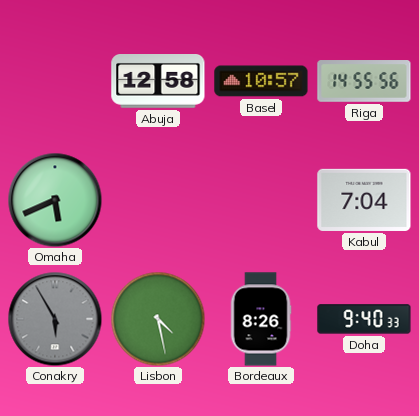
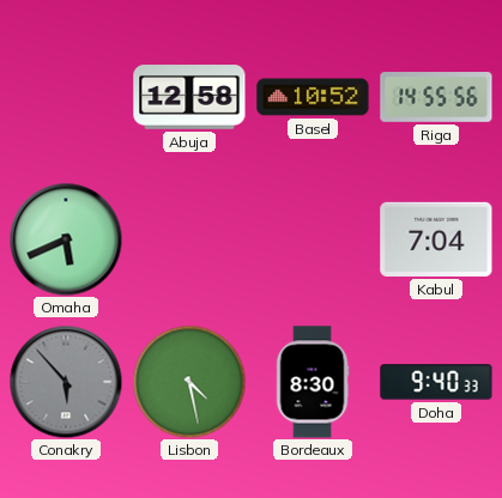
Basel: 10:57 -> 10:52 (313, 97)
Conakry: 5:55 -> 5:53 (66, 382)
Bordeaux: 8:26 -> 8:30 (313, 382)
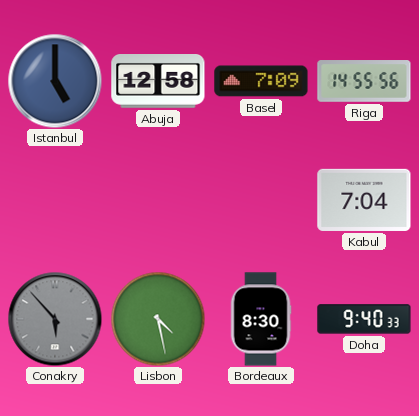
Istanbul: none -> 5:00 (55, 81)
Basel: 10:52 -> 7:09 (261, 81)
Omaha: 5:41 -> none (66, 239)
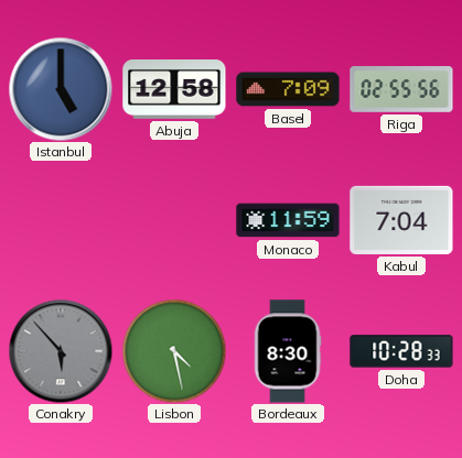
Riga: 14:55 -> 02:55 (401, 89)
Monaco: none -> 11:59 (288, 220)
Doha: 9:40 -> 10:28 (401, 351)
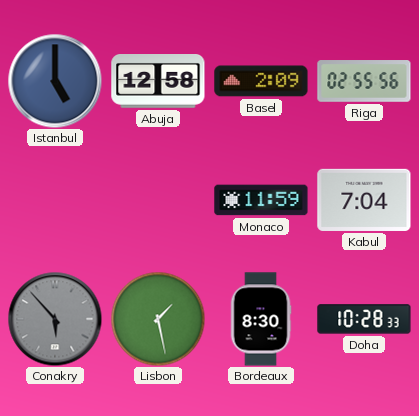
Basel: 7:09 -> 2:09 (261, 81)
Lisbon: 4:28 -> 1:28 (158, 319)
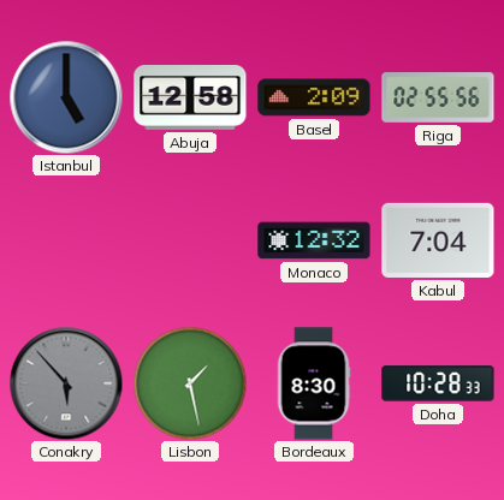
Monaco: 11:59 -> 12:32 (314, 240)
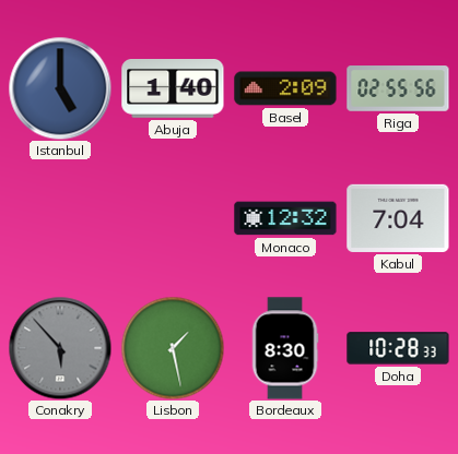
Abuja: 12:58 -> 1:40 (173, 89)
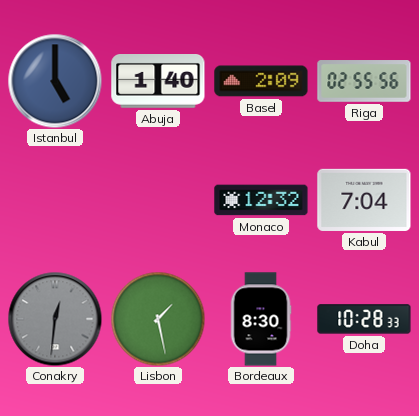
Conakry: 5:53 -> 12:31 (55, 319)
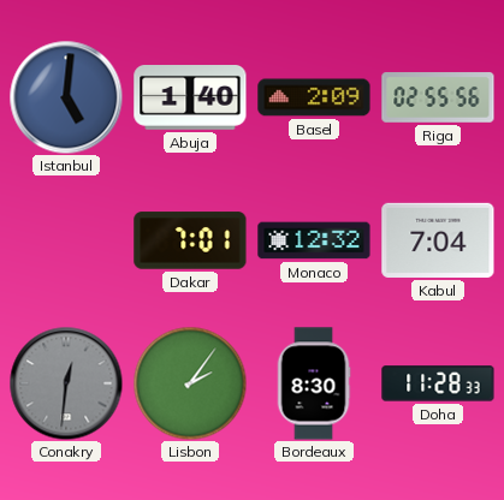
Istanbul: 5:00 -> 5:01 (66, 97)
Dakar: none -> 7:01 (190, 240)
Lisbon: 1:28 -> 2:06 (190, 383)
Doha: 10:28 -> 11:28 (438, 383)
